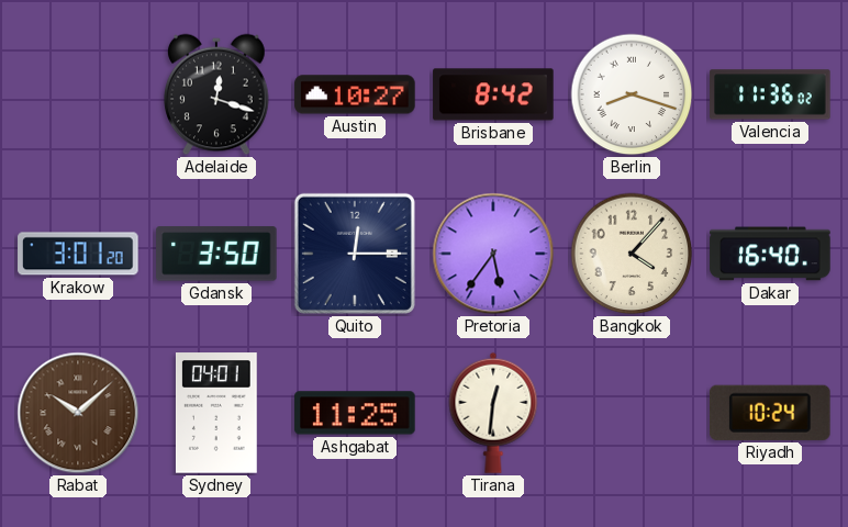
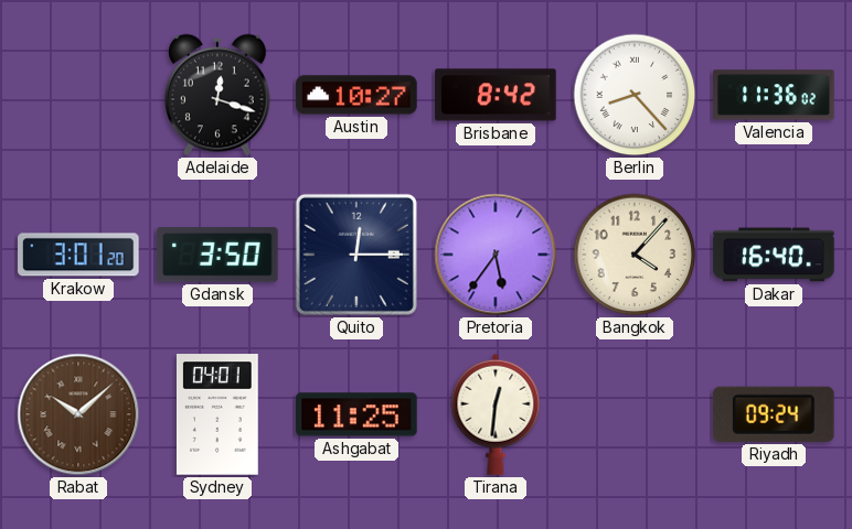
Berlin: 8:18 -> 8:23 (635, 95)
Riyadh: 10:24 -> 09:24 (774, 414)
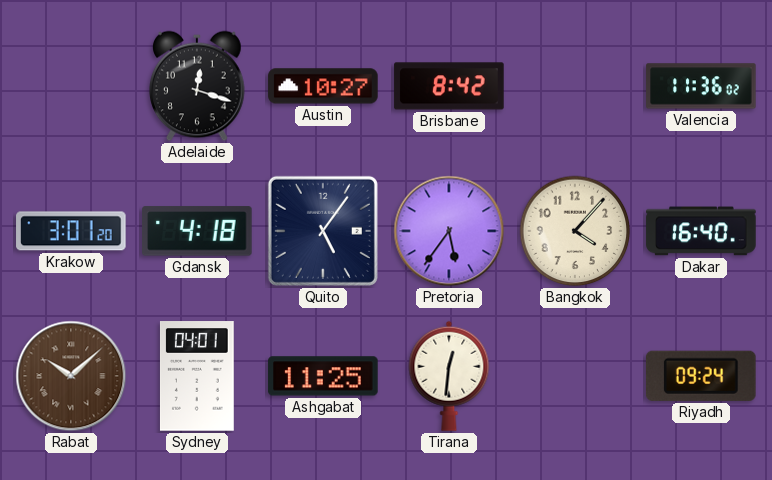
Berlin: 8:23 -> none (635, 95)
Gdansk: 3:50 -> 4:18 (197, 231)
Quito: 12:15 -> 5:06 (323, 231)
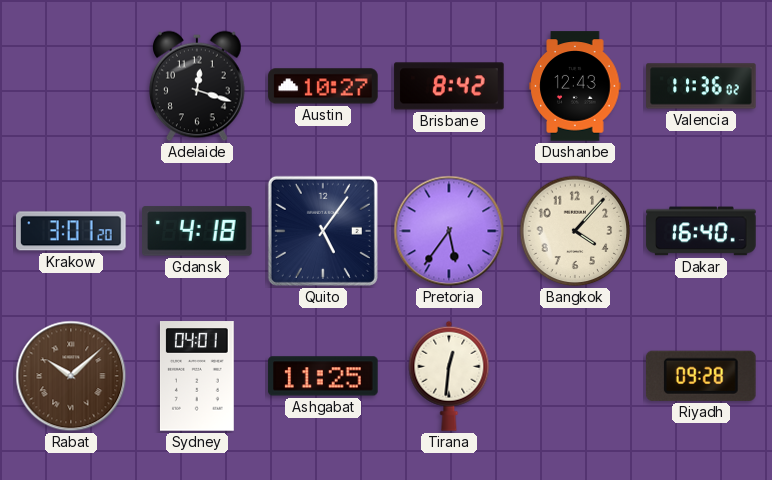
Dushanbe: none -> 12:43 (575, 86)
Riyadh: 09:24 -> 09:28 (701, 376)
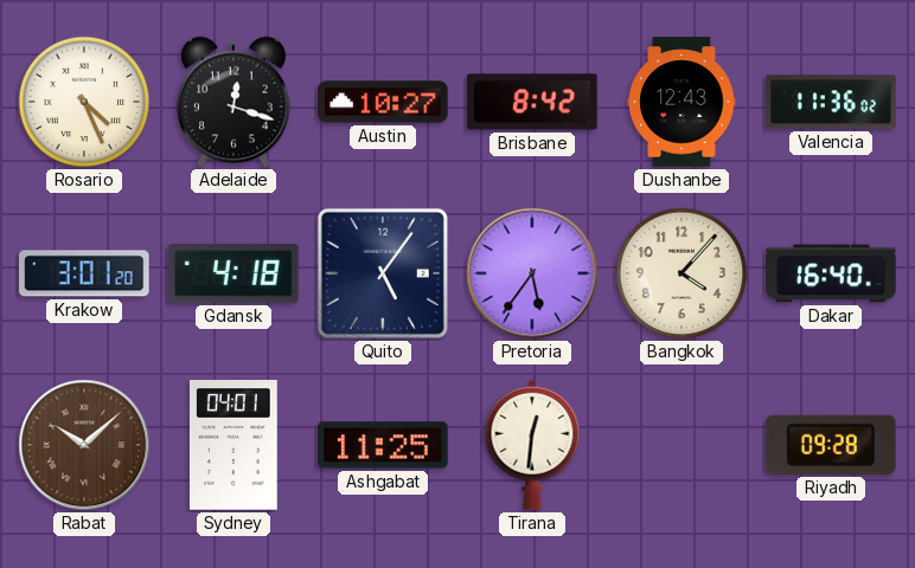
Rosario: none -> 4:26 (84, 102)
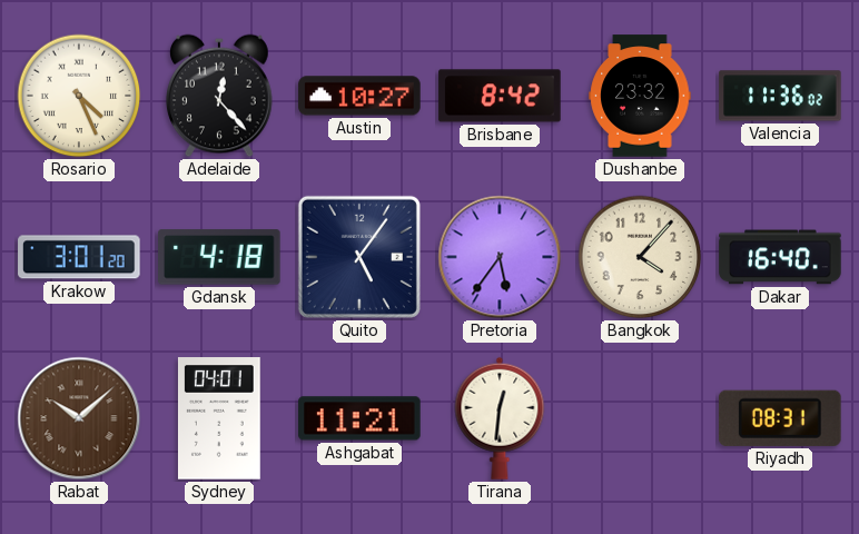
Adelaide: 12:18 -> 12:23 (220, 96)
Dushanbe: 12:43 -> 23:32 (640, 96)
Ashgabat: 11:25 -> 11:21 (359, 418)
Riyadh: 09:28 -> 08:31 (780, 418)
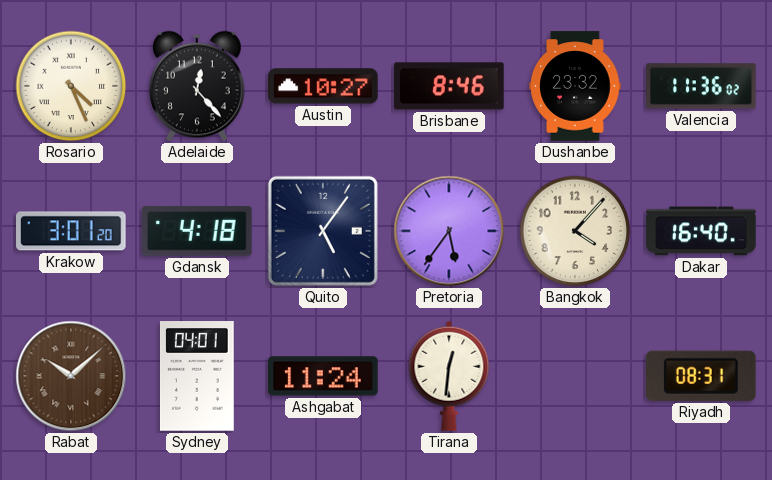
Brisbane: 8:42 -> 8:46 (449, 86)
Ashgabat: 11:21 -> 11:24 (323, 376)
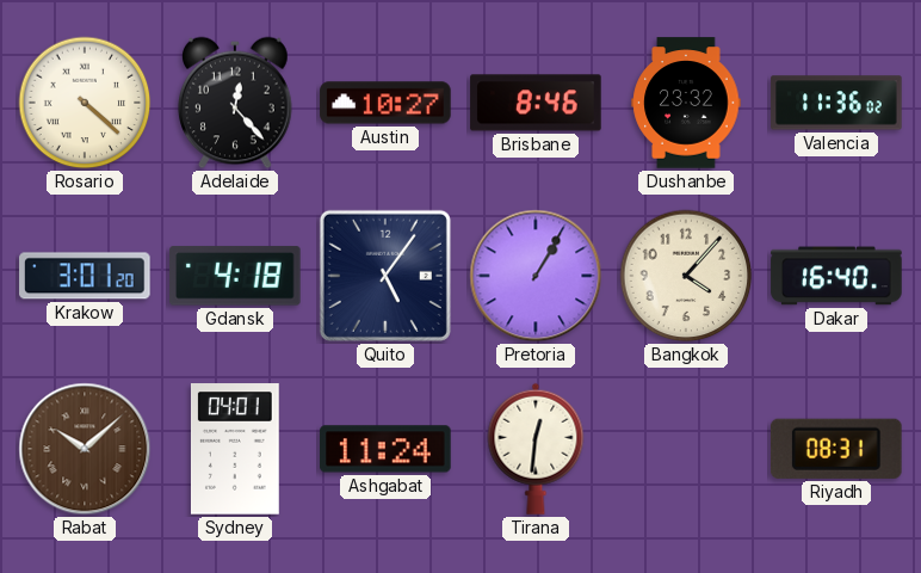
Rosario: 4:26 -> 4:22 (85, 103)
Pretoria: 5:36 -> 1:05 (536, 276)
